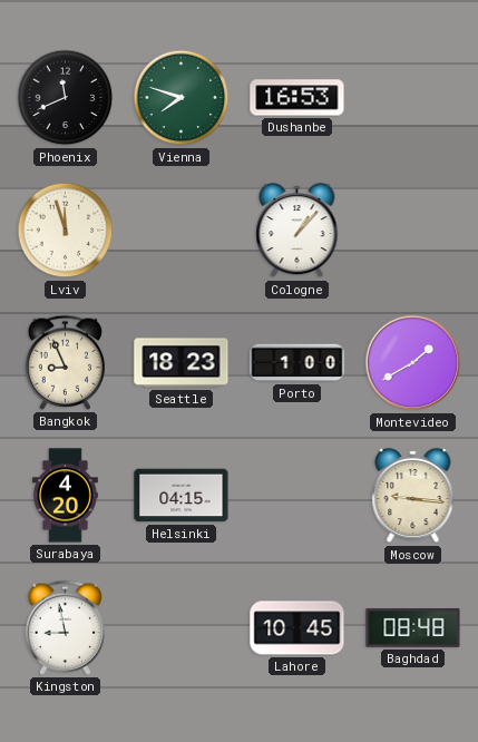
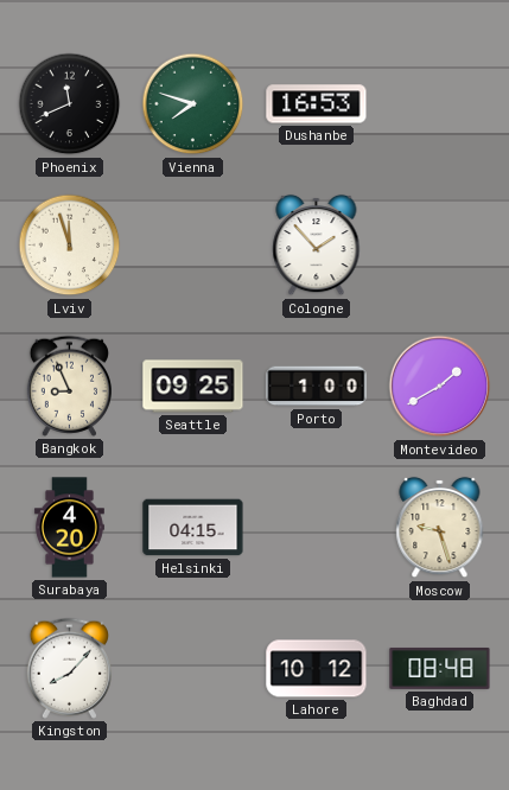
Cologne: 1:07 -> 1:53 (317, 246)
Seattle: 18:23 -> 09:25 (193, 387)
Moscow: 9:16 -> 9:27 (440, 528)
Kingston: 8:58 -> 8:07 (69, 668)
Lahore: 10:45 -> 10:12 (317, 669)
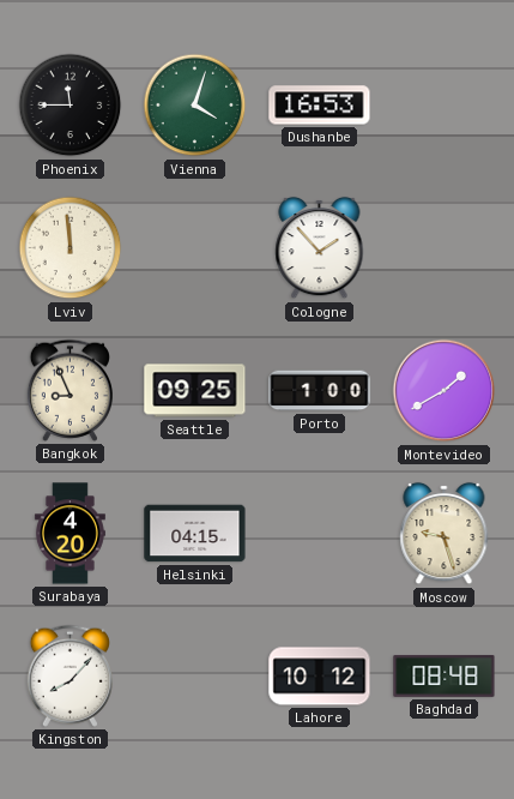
Phoenix: 11:41 -> 11:45 (71, 106)
Vienna: 7:48 -> 4:03 (195, 106)
Lviv: 11:57 -> 11:59 (71, 248)
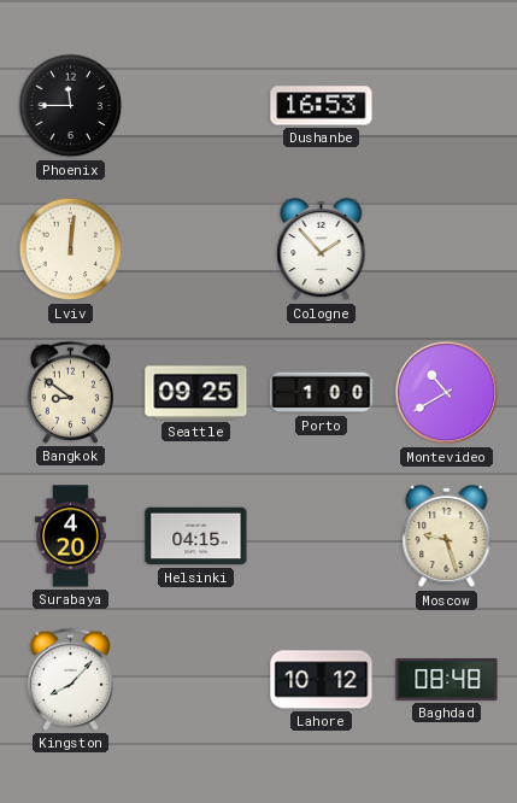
Vienna: 4:03 -> none (195, 106)
Lviv: 11:59 -> 12:01 (71, 250)
Bangkok: 8:56 -> 8:51 (70, 392)
Montevideo: 1:40 -> 10:40 (447, 393)
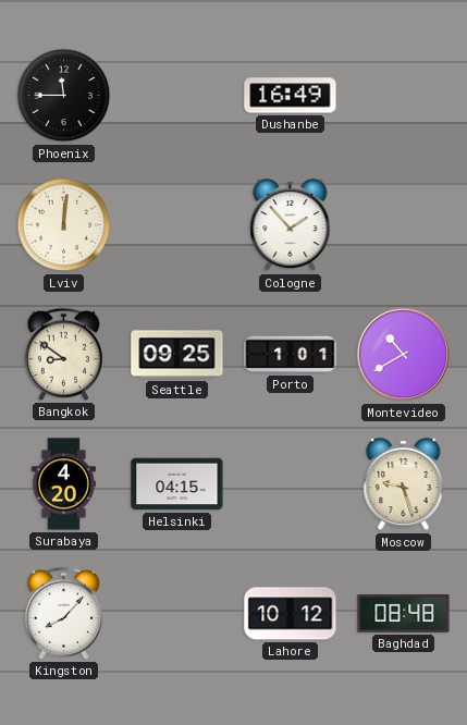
Dushanbe: 16:53 -> 16:49 (291, 96)
Porto: 1:00 -> 1:01 (291, 355)
